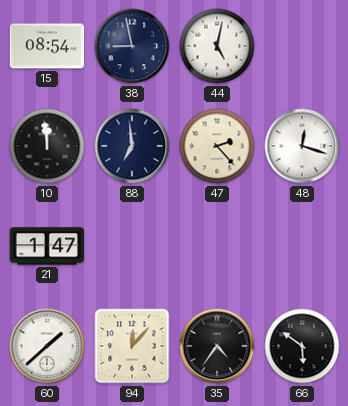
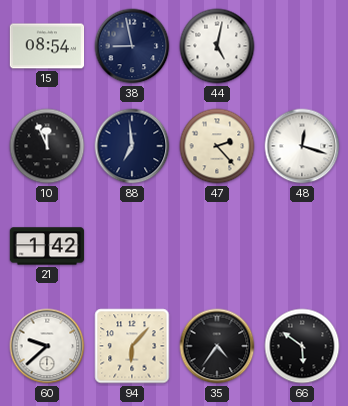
10: 11:59 -> 11:56 (47, 146)
21: 1:47 -> 1:42 (47, 246)
60: 1:38 -> 9:38 (47, 346)
94: 12:07 -> 6:07 (132, 346)
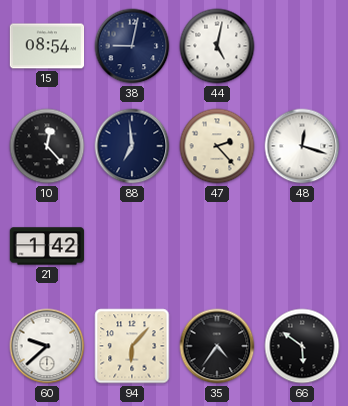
38: 8:58 -> 9:02 (132, 46)
10: 11:56 -> 12:23 (47, 146)
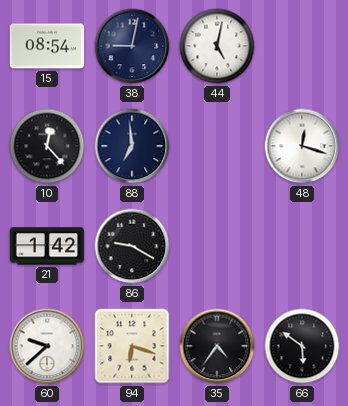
47: 2:23 -> none (217, 146)
86: none -> 9:20 (132, 246)
94: 6:07 -> 6:18 (132, 346)
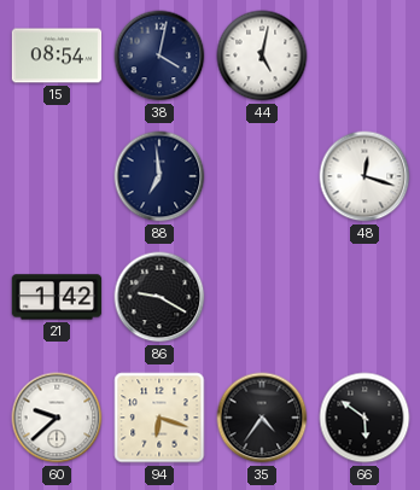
38: 9:02 -> 4:02 (159, 56)
10: 12:23 -> none (47, 146)
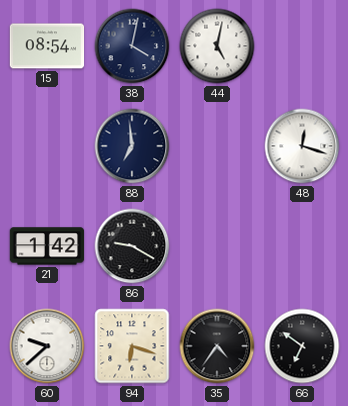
66: 5:51 -> 6:51 (302, 346)
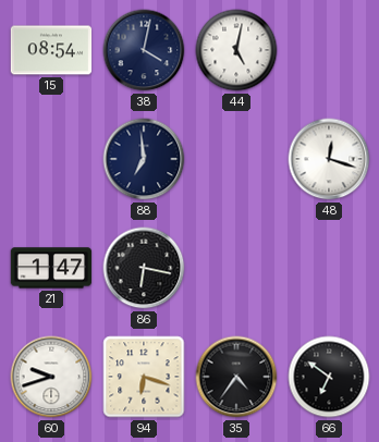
21: 1:42 -> 1:47 (51, 268)
86: 9:20 -> 6:17 (144, 268)
60: 9:38 -> 9:42 (51, 377)
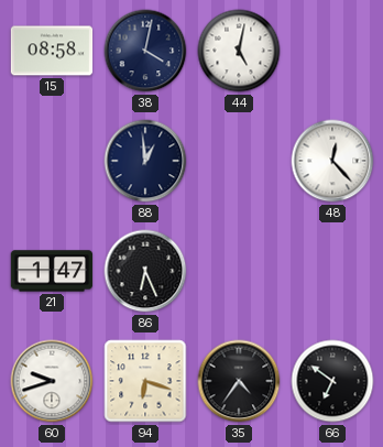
15: 08:54 -> 08:58 (52, 51)
88: 6:59 -> 12:59 (145, 161)
48: 12:18 -> 12:23 (332, 161)
86: 6:17 -> 6:26 (145, 271)
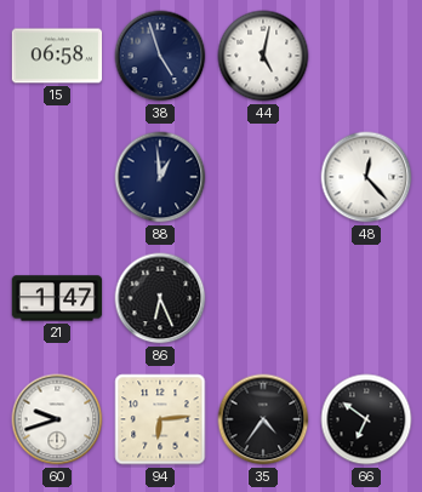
15: 08:58 -> 06:58 (57, 56)
38: 4:02 -> 4:57 (160, 56)
94: 6:18 -> 6:14 (160, 419)
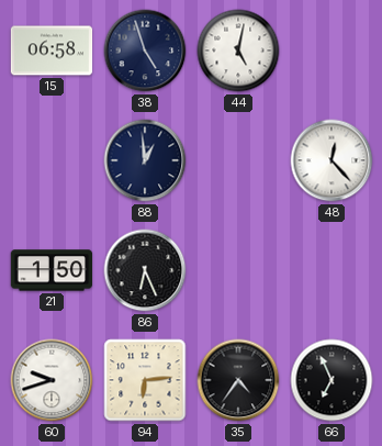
21: 1:47 -> 1:50 (52, 270)
66: 6:51 -> 6:56 (332, 380)
